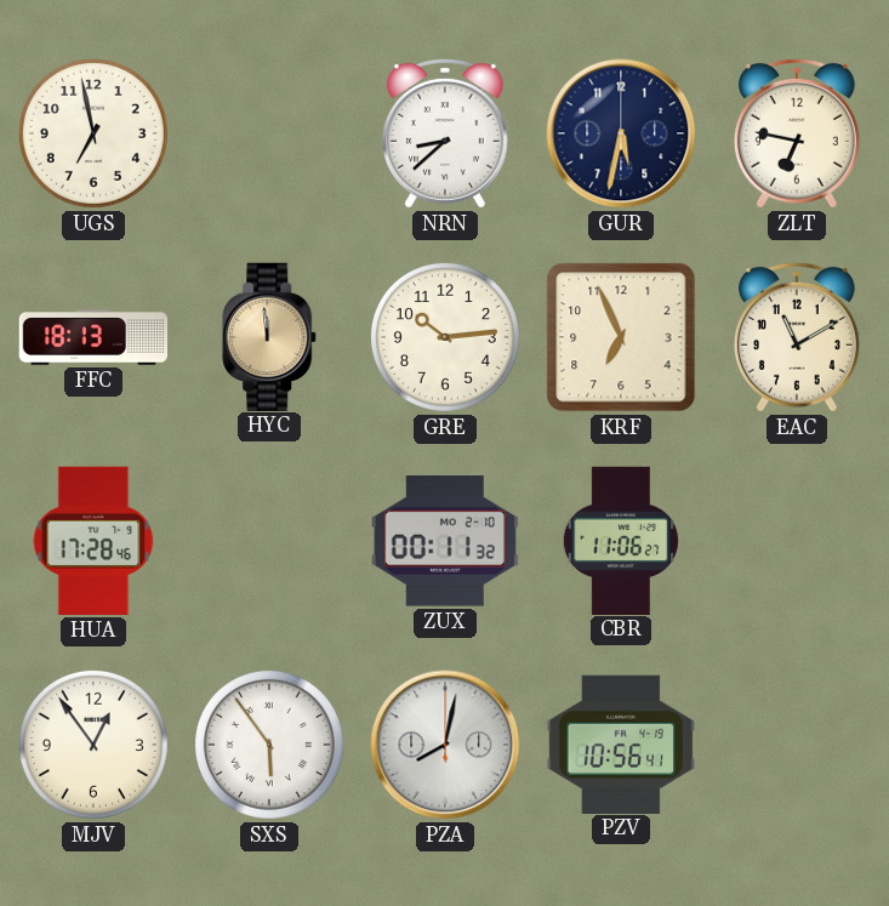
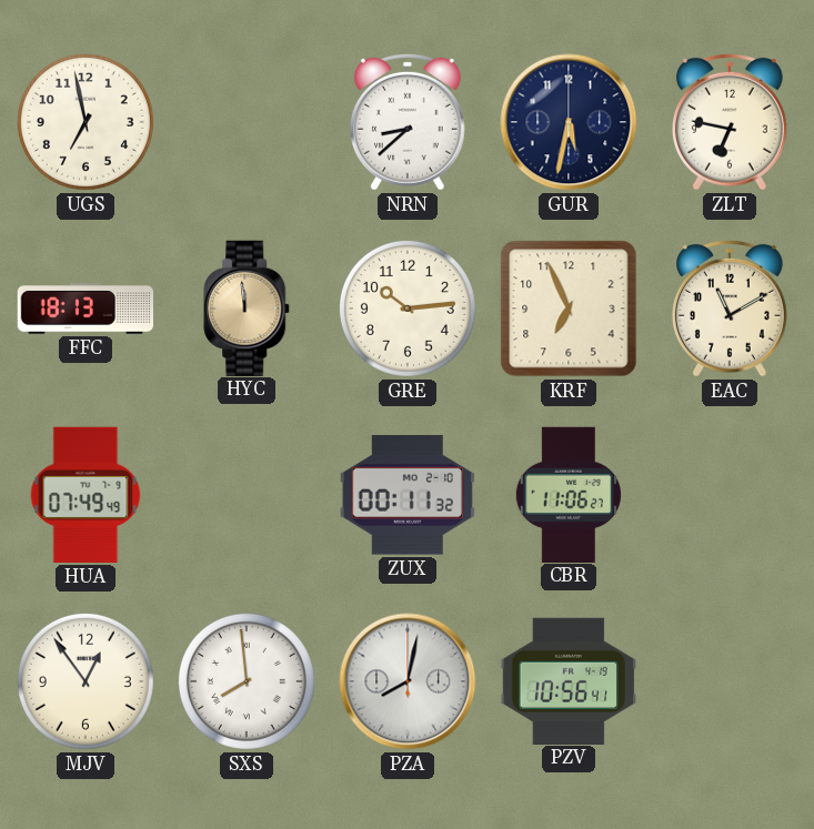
HUA: 17:28 -> 07:49 (86, 495)
SXS: 5:54 -> 7:59 (247, 681)
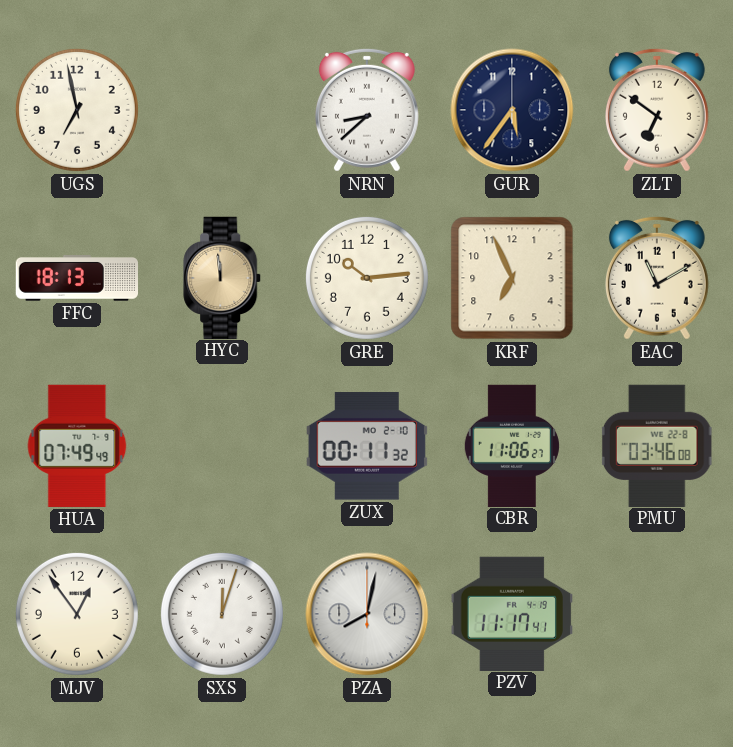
GUR: 5:32 -> 5:36 (512, 110)
ZLT: 6:47 -> 6:51 (657, 110)
PMU: none -> 03:46 (657, 445)
SXS: 7:59 -> 12:03 (222, 614)
PZV: 10:56 -> 11:17 (511, 613)
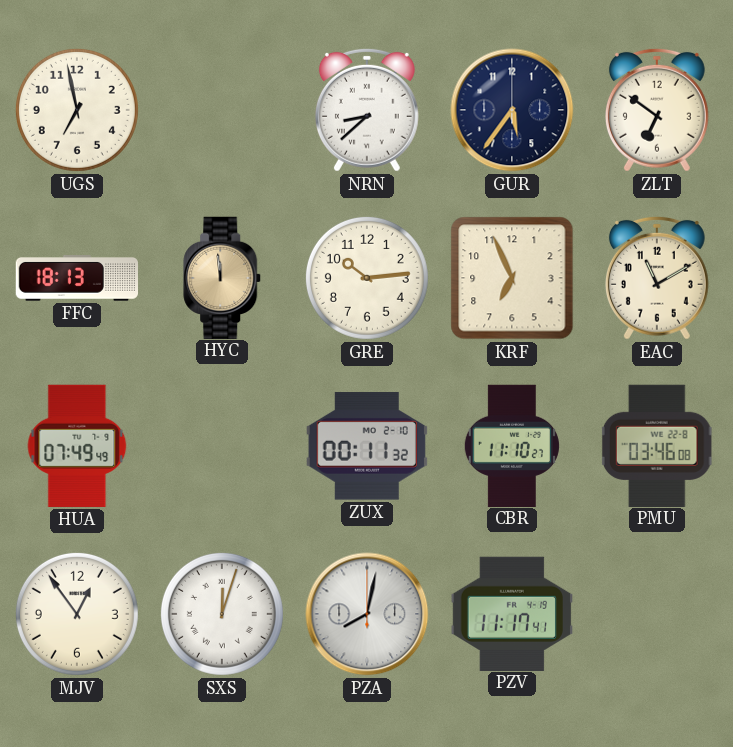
CBR: 11:06 -> 11:10 (512, 445)
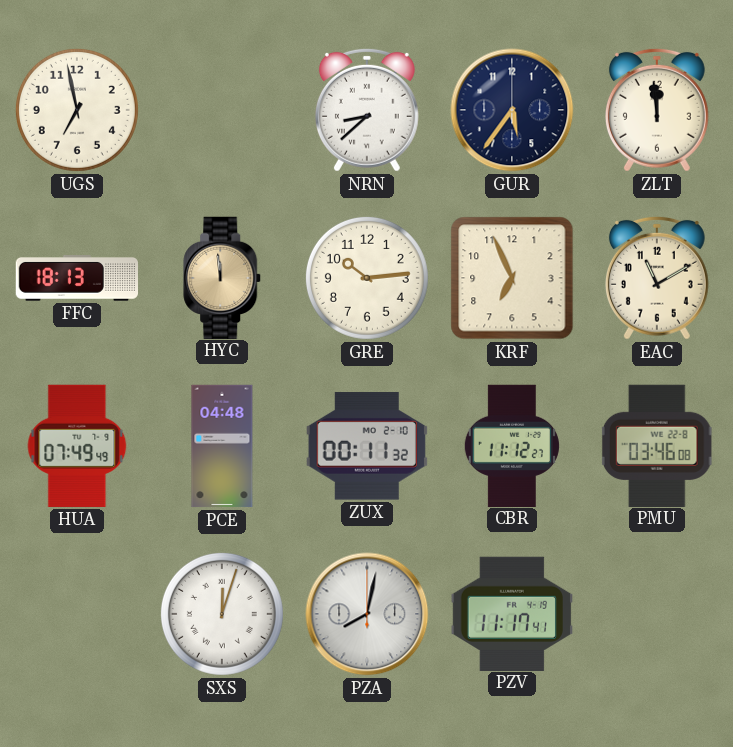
ZLT: 6:51 -> 11:59 (657, 110)
PCE: none -> 04:48 (222, 446)
CBR: 11:10 -> 11:12 (512, 445)
MJV: 12:54 -> none (77, 614)
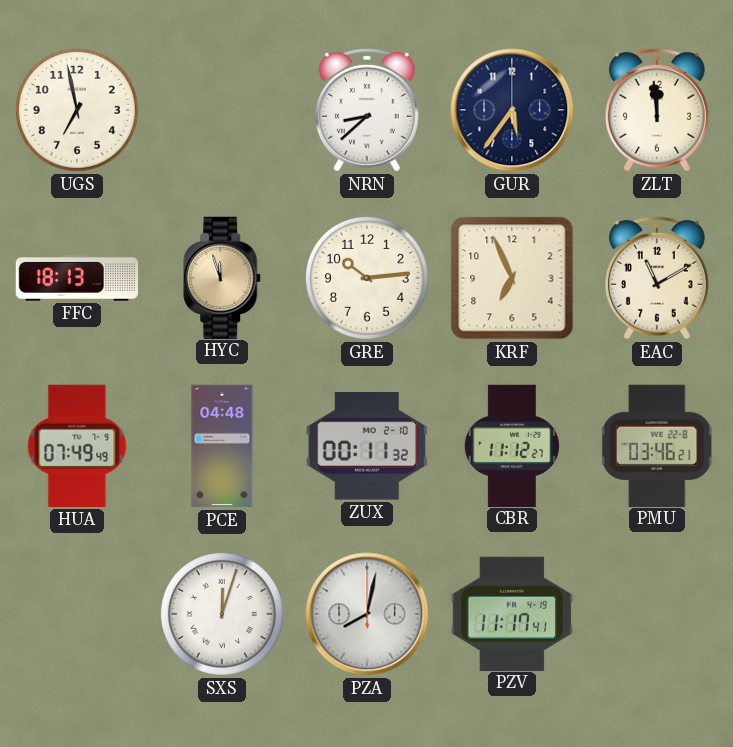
HYC: 11:59 -> 11:57 (223, 277)
PMU: 03:46:08 -> 03:46:21 (657, 445)
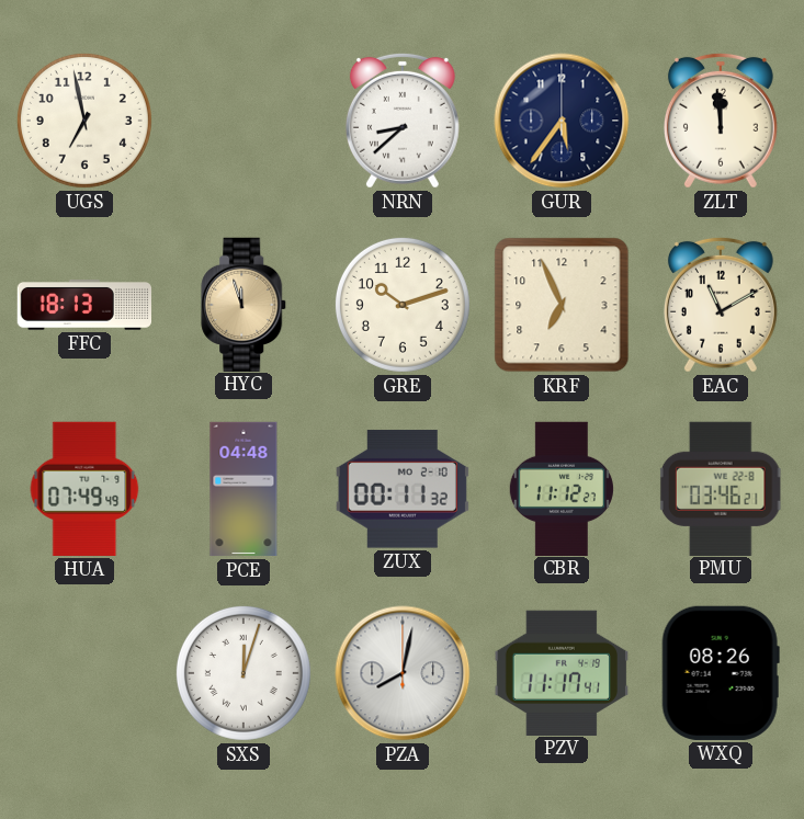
GRE: 10:14 -> 10:12 (403, 305)
WXQ: none -> 08:26 (721, 673)
